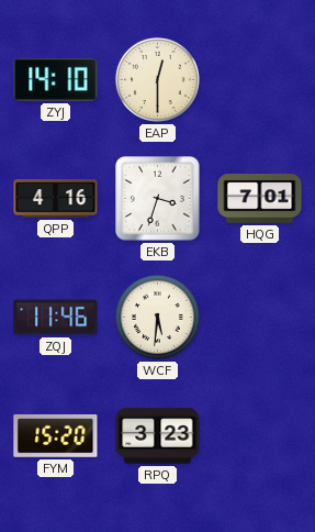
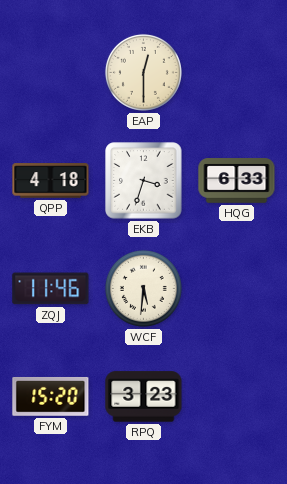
ZYJ: 14:10 -> none (56, 79)
QPP: 4:16 -> 4:18 (51, 181)
HQG: 7:01 -> 6:33 (237, 181)
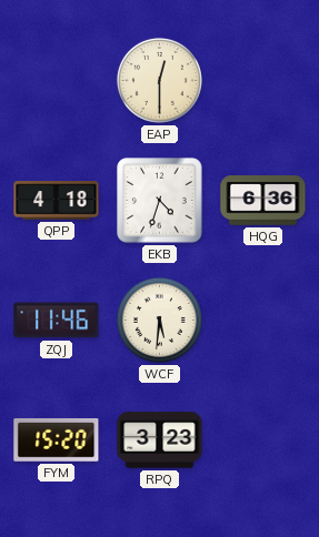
EKB: 3:33 -> 4:33 (160, 201)
HQG: 6:33 -> 6:36 (263, 201)
